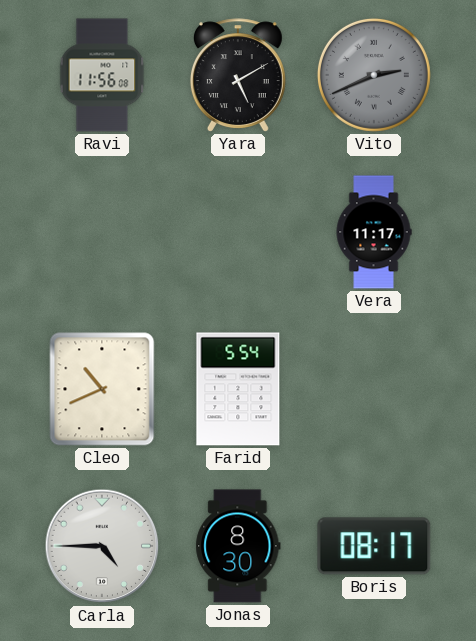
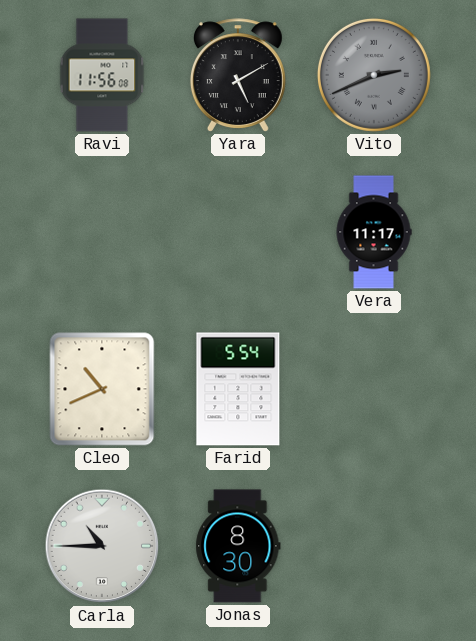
Carla: 4:45 -> 10:45 (102, 546)
Boris: 08:17 -> none (374, 546)
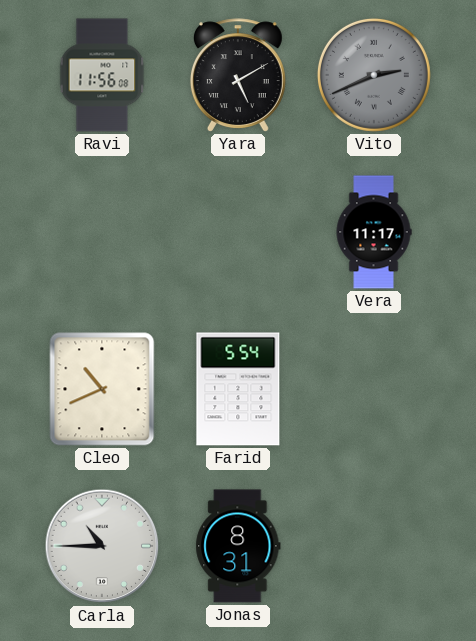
Jonas: 8:30 -> 8:31 (238, 546)
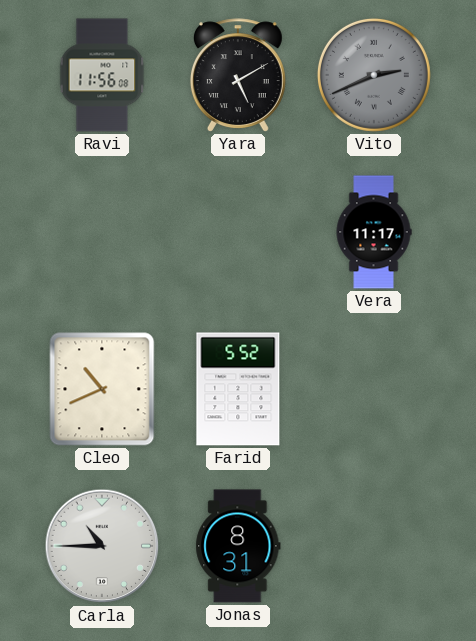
Farid: 5:54 -> 5:52 (238, 389)
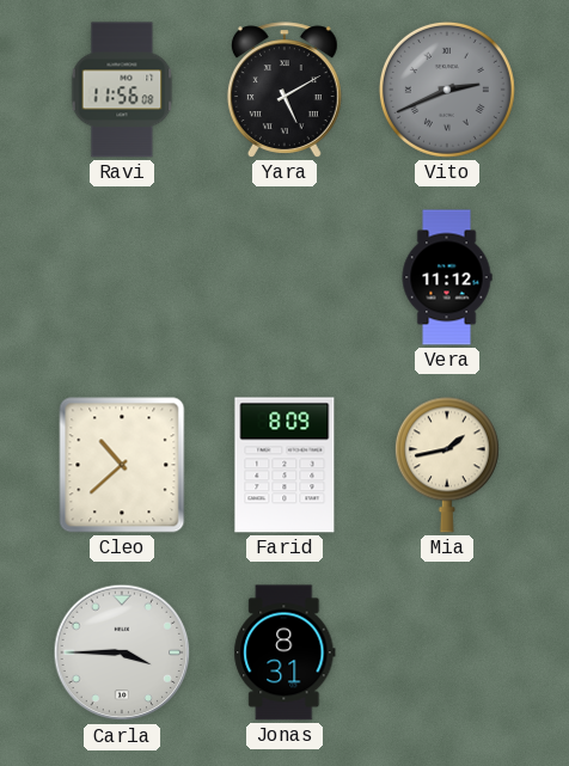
Vera: 11:17 -> 11:12 (447, 277)
Cleo: 10:41 -> 10:38 (122, 465)
Farid: 5:52 -> 8:09 (284, 465)
Mia: none -> 1:43 (447, 465)
Carla: 10:45 -> 3:45 (122, 652)
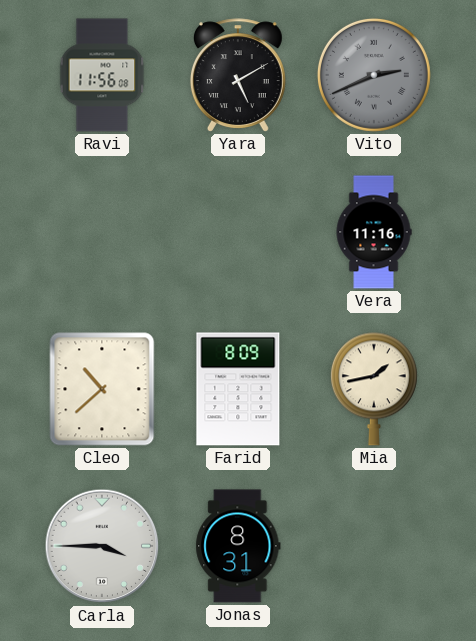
Vera: 11:12 -> 11:16 (374, 232)
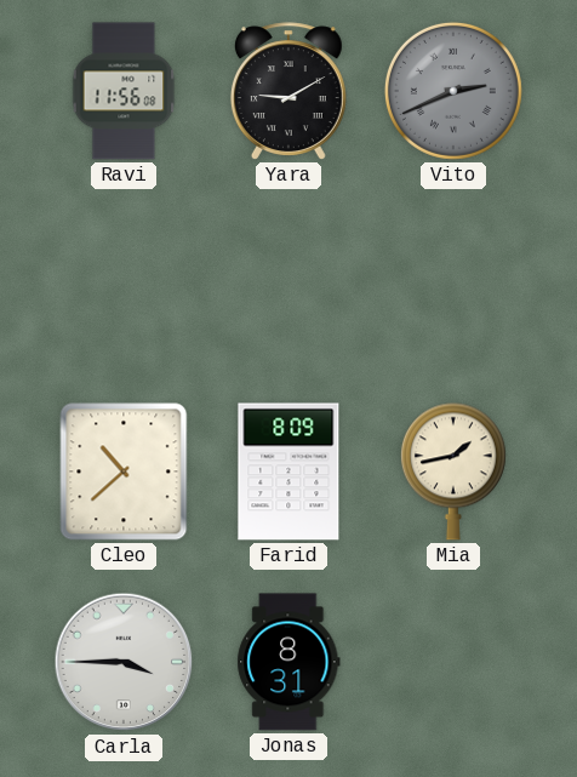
Yara: 5:10 -> 9:10 (288, 91)
Vera: 11:16 -> none (374, 232)
